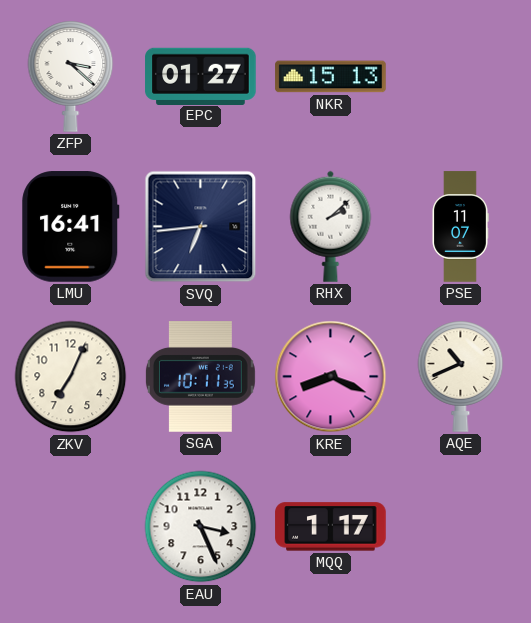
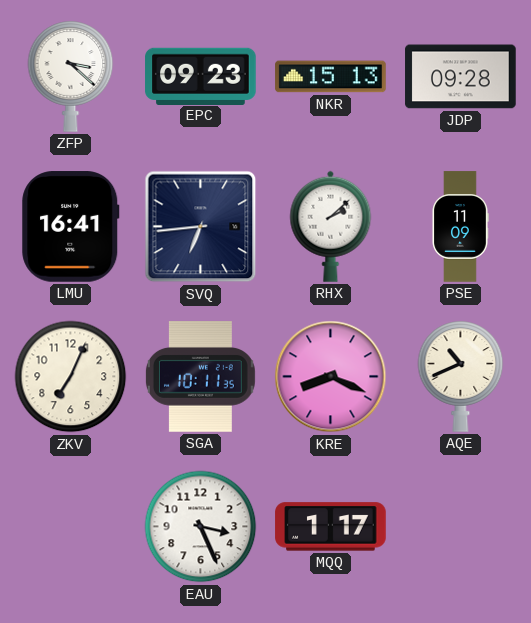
EPC: 01:27 -> 09:23 (201, 76)
JDP: none -> 09:28 (461, 77)
PSE: 11:07 -> 11:09 (460, 227)
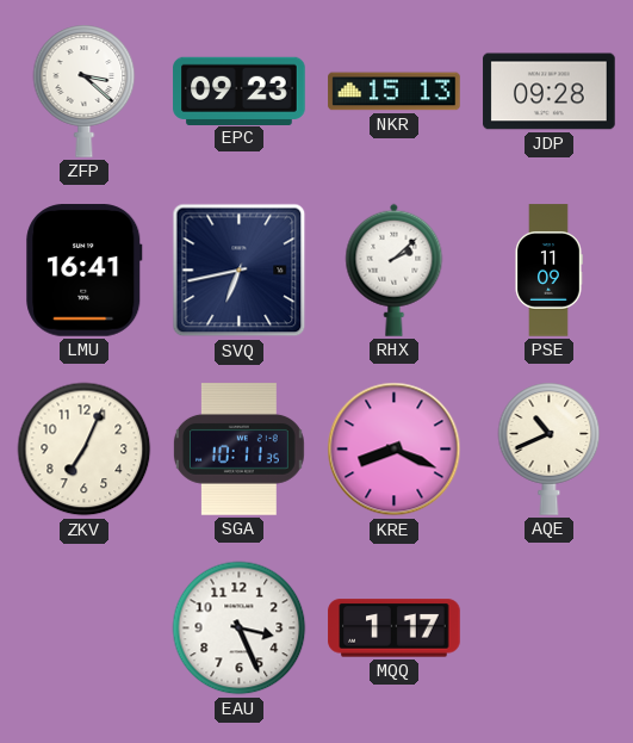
SVQ: 6:44 -> 6:43 (240, 271)
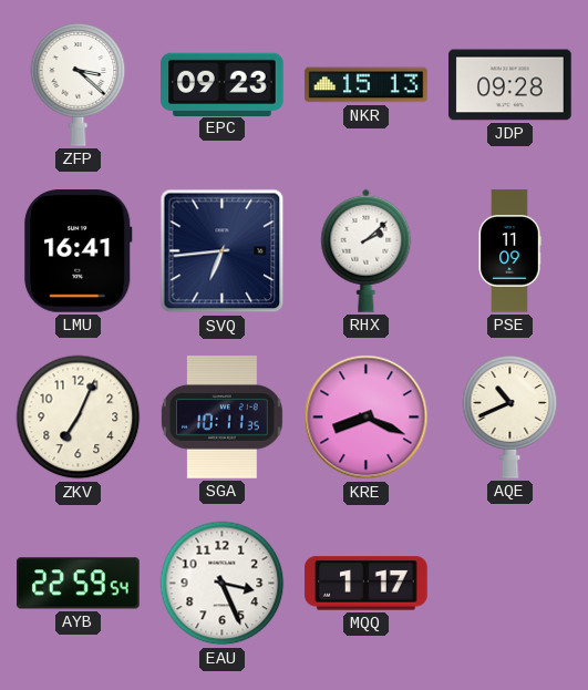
SVQ: 6:43 -> 6:44 (223, 251)
AYB: none -> 22:59 (79, 584)
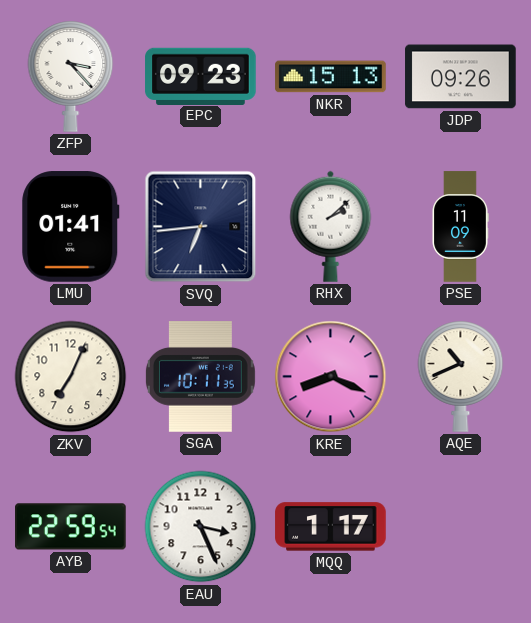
ZFP: 3:22 -> 3:23 (71, 76)
JDP: 09:28 -> 09:26 (461, 77)
LMU: 16:41 -> 01:41 (71, 227)
